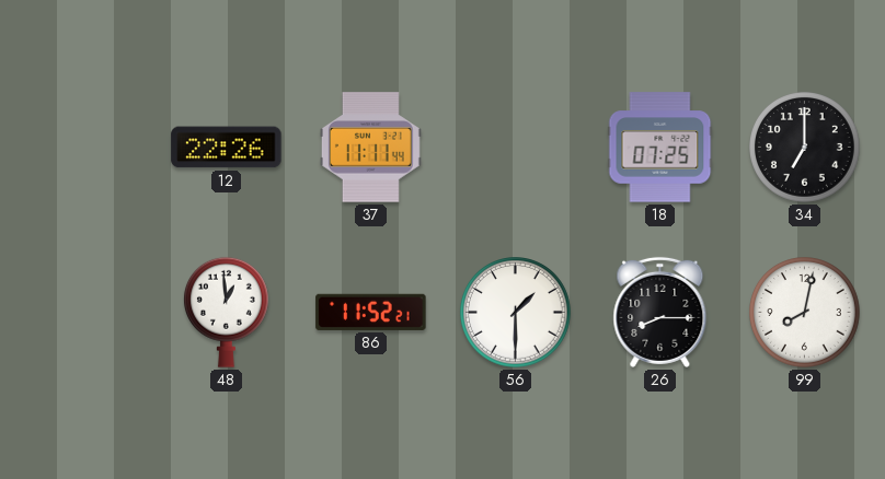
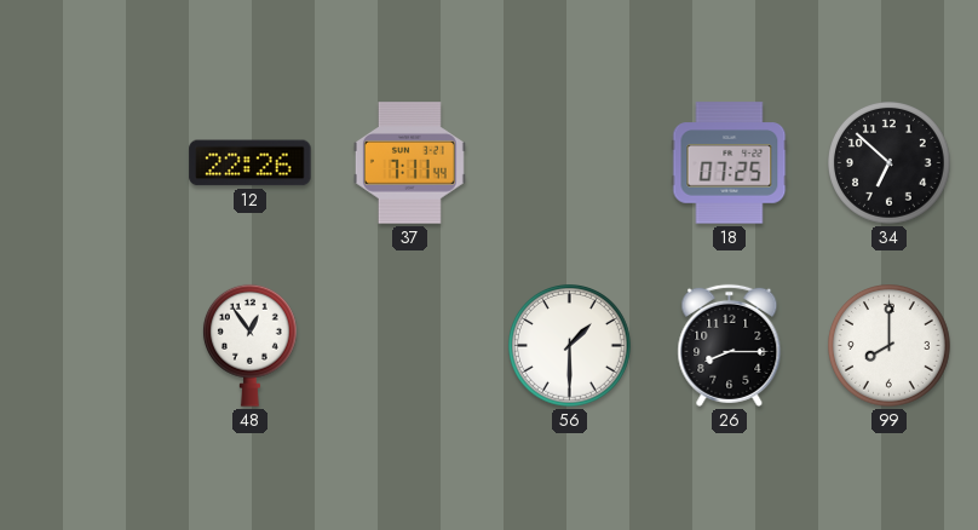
37: 11:11 -> 7:11 (409, 163)
34: 7:00 -> 6:52 (890, 163)
48: 12:59 -> 12:54 (249, 345)
86: 11:52 -> none (371, 312)
99: 8:02 -> 8:00 (890, 346)
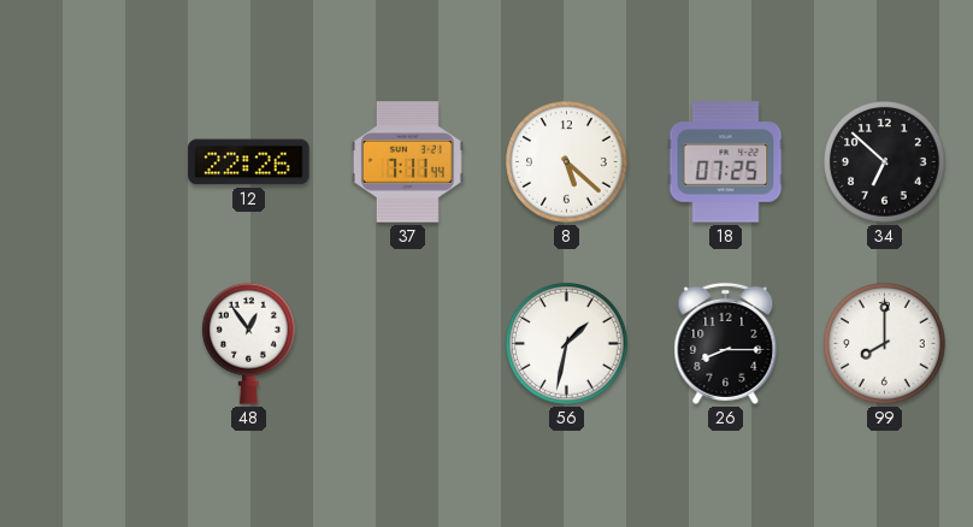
8: none -> 5:22 (567, 162)
56: 1:30 -> 1:32 (567, 344)
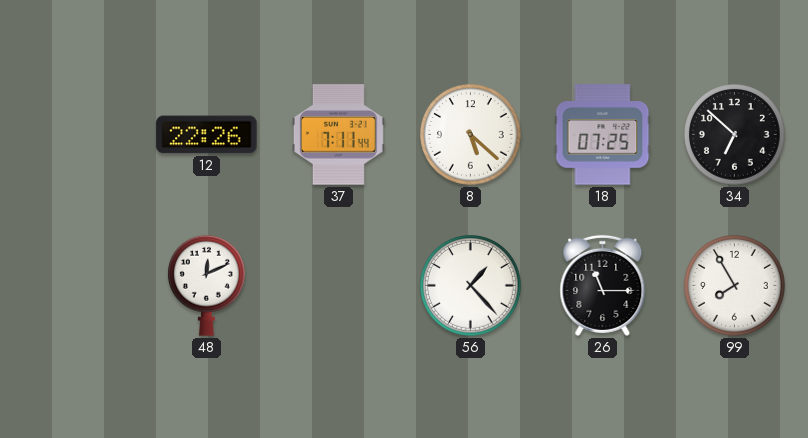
48: 12:54 -> 12:11 (206, 285)
56: 1:32 -> 1:23 (471, 286)
26: 8:15 -> 11:15 (603, 285)
99: 8:00 -> 7:55 (735, 286)
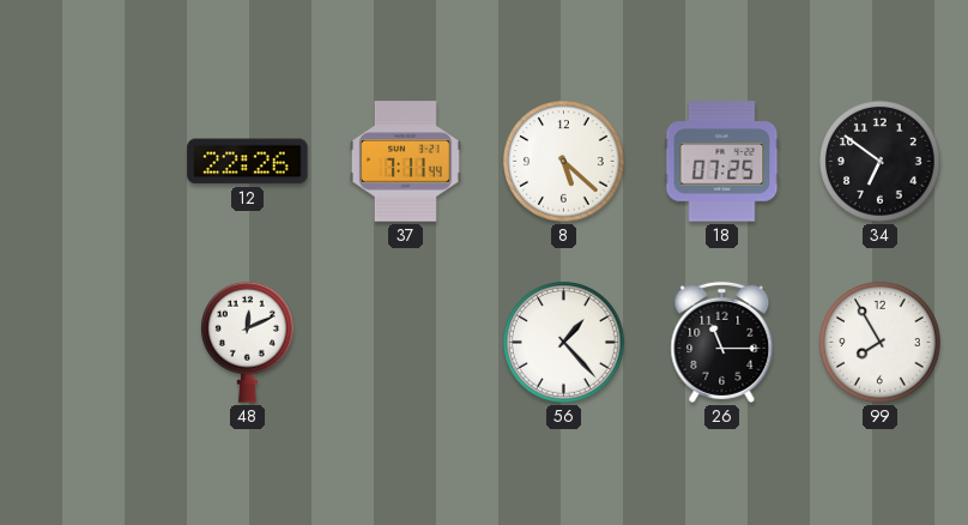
34: 6:52 -> 6:51 (881, 162)
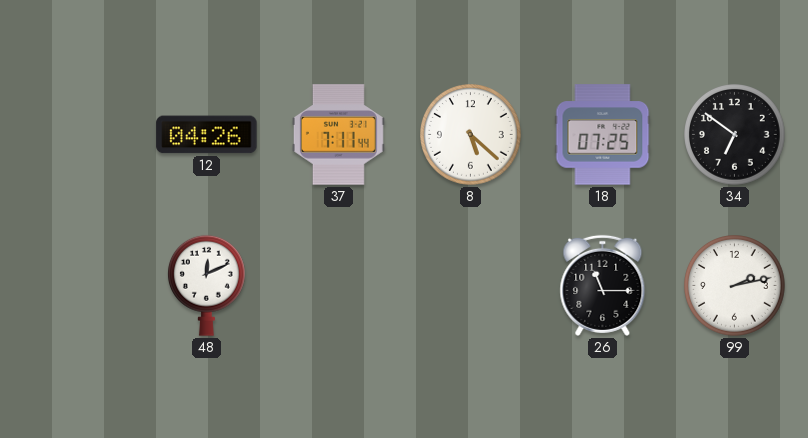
12: 22:26 -> 04:26 (207, 135)
56: 1:23 -> none (564, 343)
99: 7:55 -> 2:13 (735, 286)
